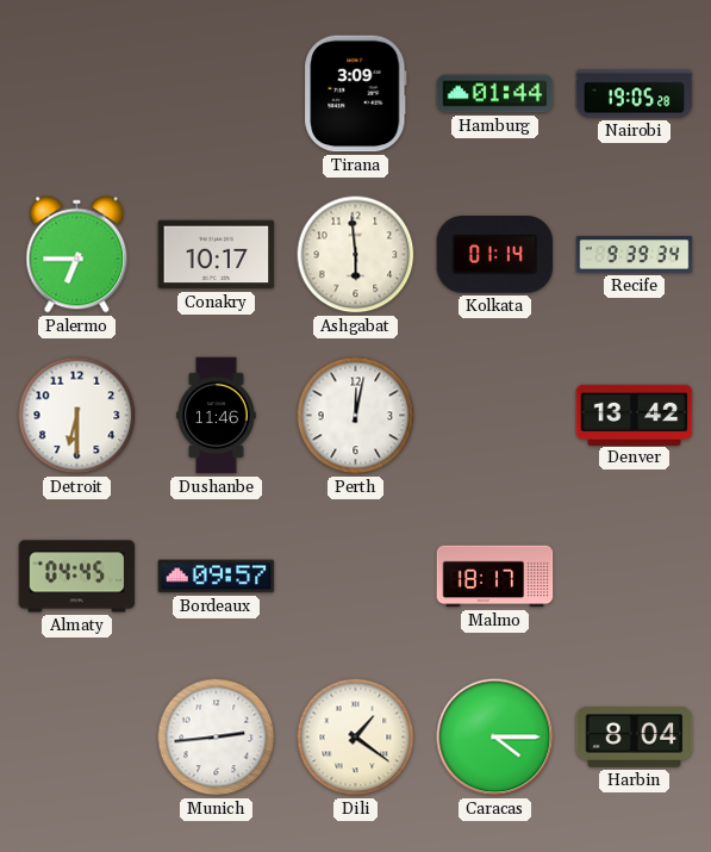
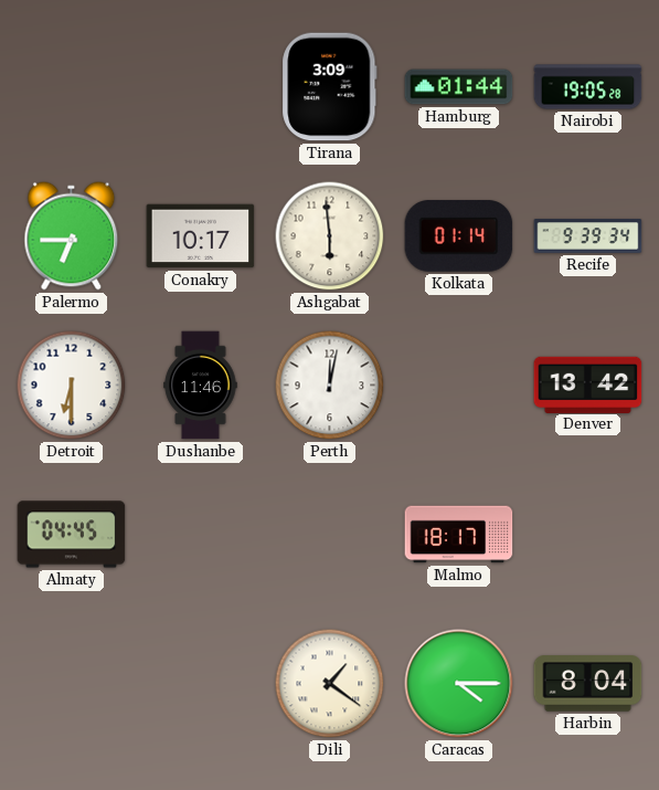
Bordeaux: 09:57 -> none (217, 577)
Munich: 2:44 -> none (217, 738)
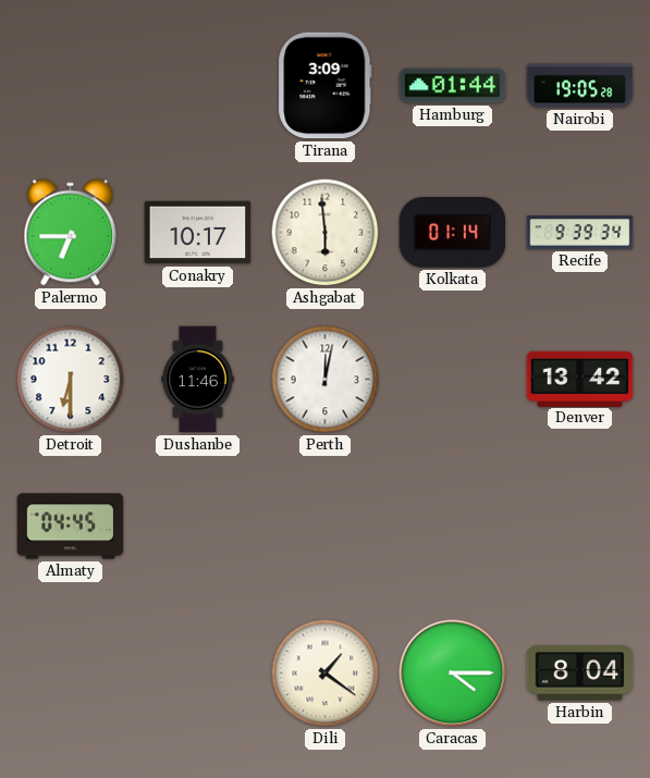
Malmo: 18:17 -> none (459, 535)
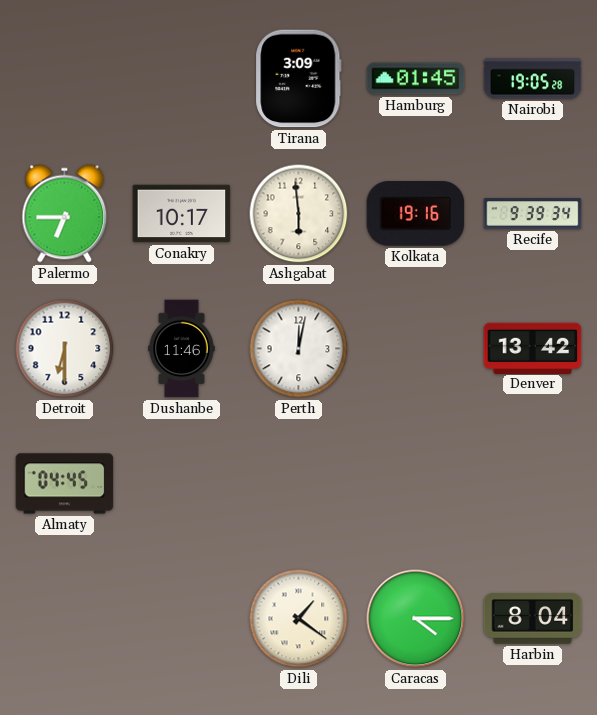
Hamburg: 01:44 -> 01:45 (416, 79)
Kolkata: 01:14 -> 19:16 (416, 214)
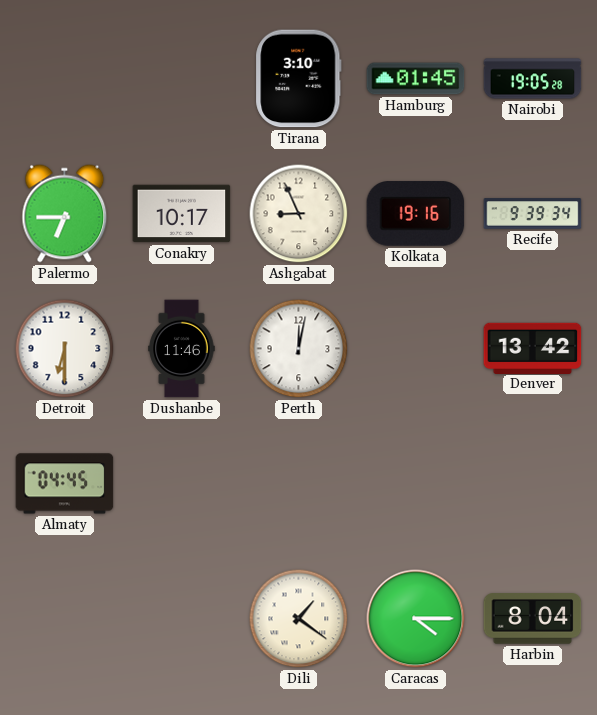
Tirana: 3:09 -> 3:10 (299, 79)
Ashgabat: 5:59 -> 8:56 (299, 214)
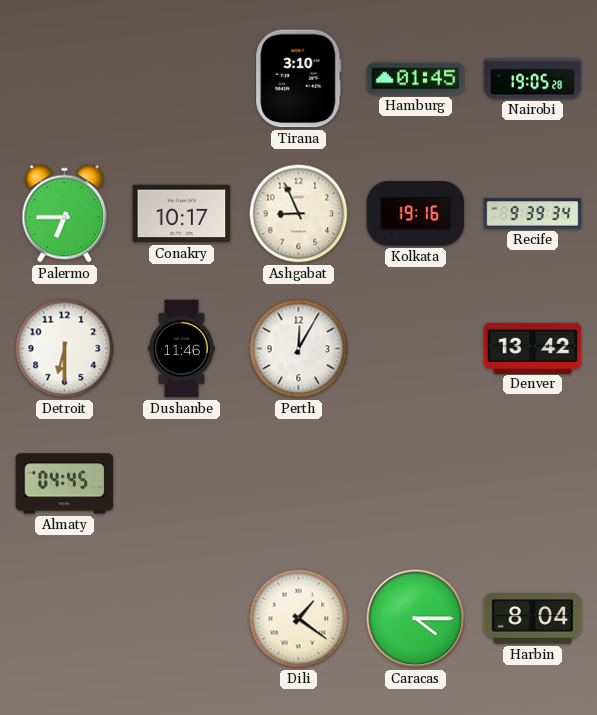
Perth: 12:02 -> 12:05 (299, 349)
